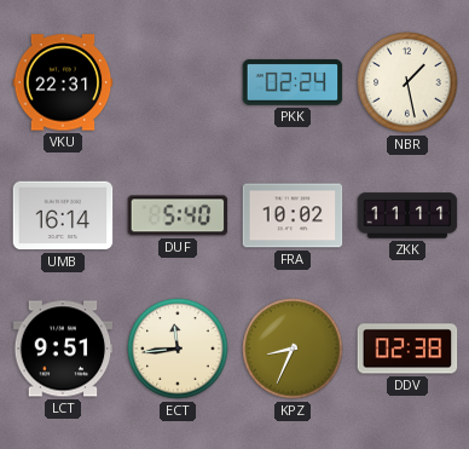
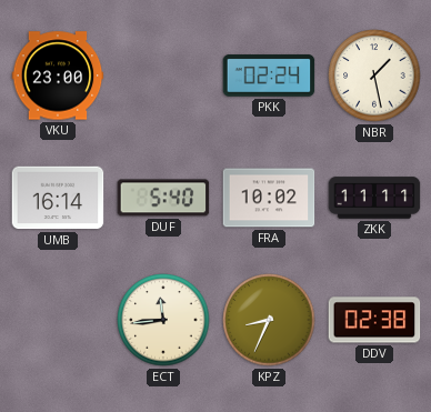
VKU: 22:31 -> 23:00 (58, 76)
LCT: 9:51 -> none (63, 349)
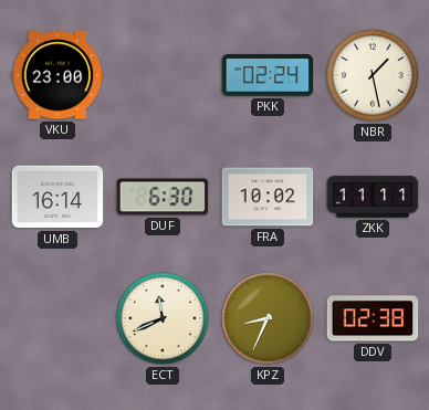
DUF: 5:40 -> 6:30 (163, 197)
ECT: 11:44 -> 11:41 (163, 318)
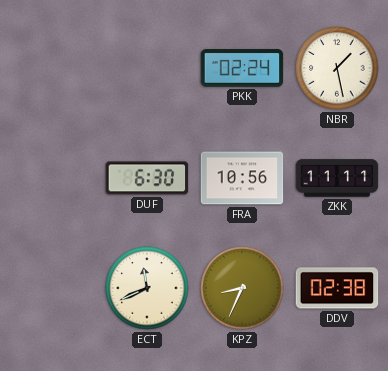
VKU: 23:00 -> none (57, 75)
UMB: 16:14 -> none (57, 197)
FRA: 10:02 -> 10:56 (242, 178)
